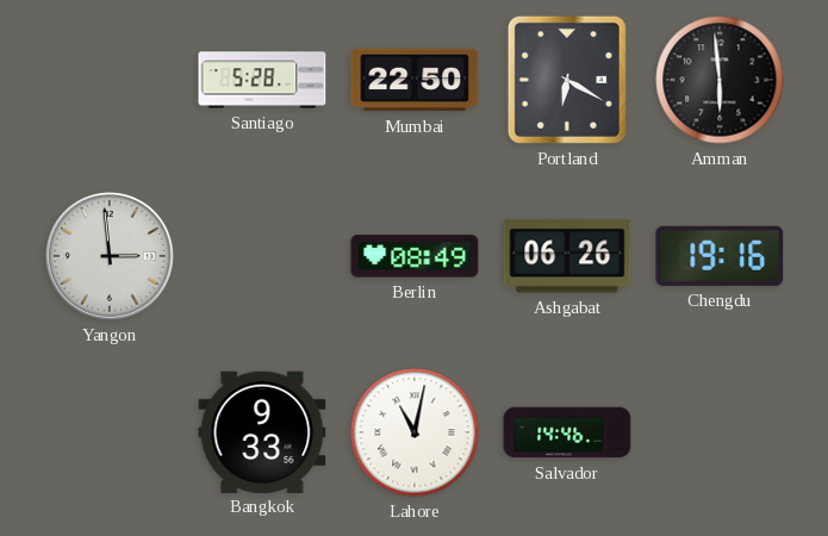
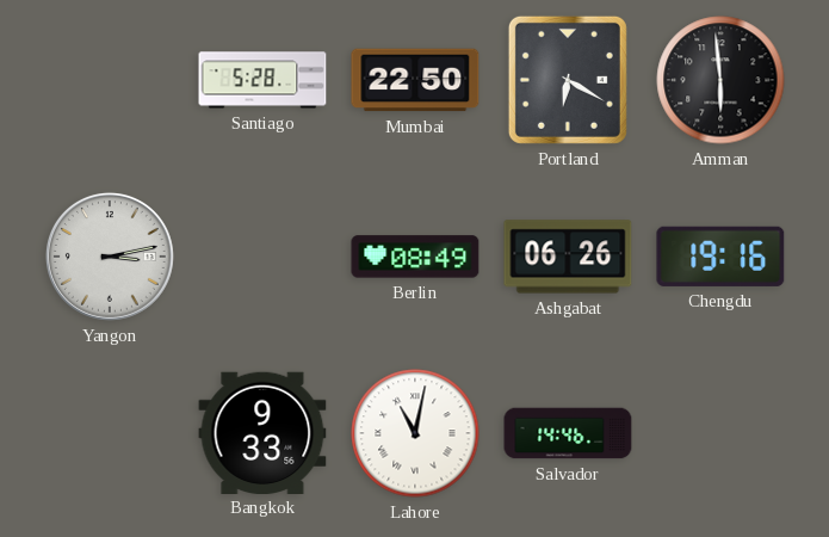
Yangon: 2:59 -> 3:13 (110, 257)
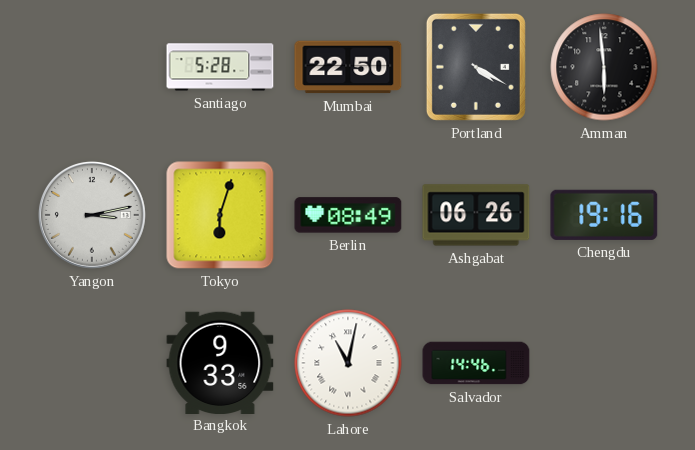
Portland: 6:20 -> 4:20 (476, 67)
Tokyo: none -> 6:03 (220, 215)
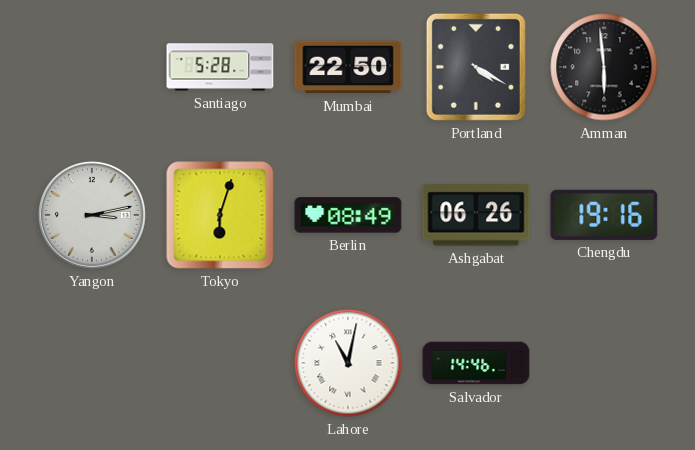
Bangkok: 9:33 -> none (220, 362)
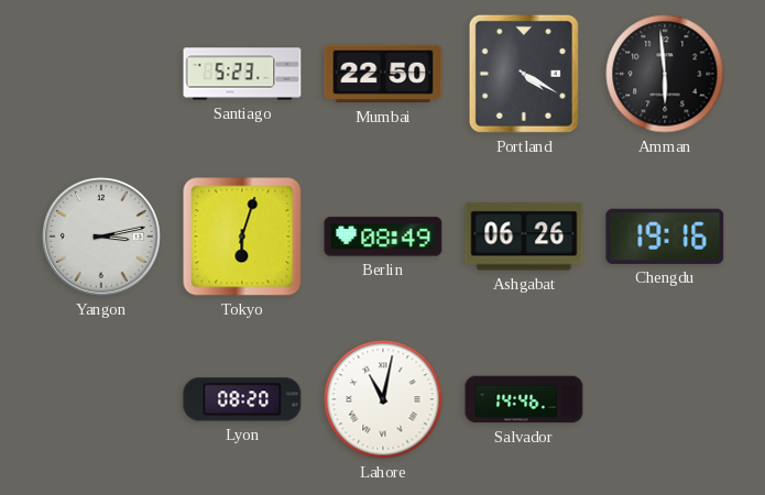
Santiago: 5:28 -> 5:23 (242, 74)
Lyon: none -> 08:20 (242, 399)
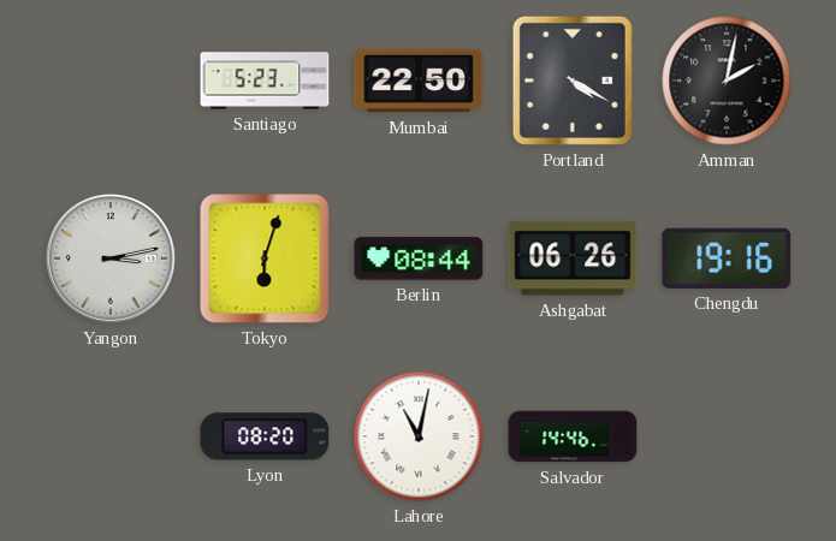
Amman: 5:59 -> 2:02 (727, 81)
Berlin: 08:49 -> 08:44 (419, 258)
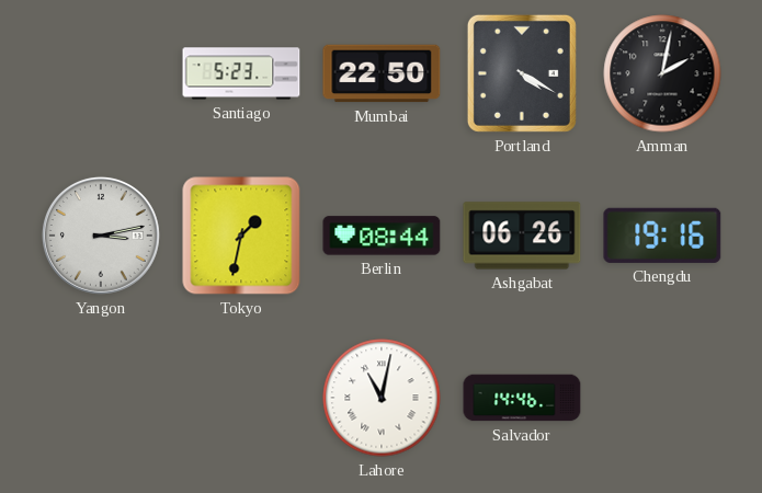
Tokyo: 6:03 -> 1:32 (241, 236)
Lyon: 08:20 -> none (265, 436)
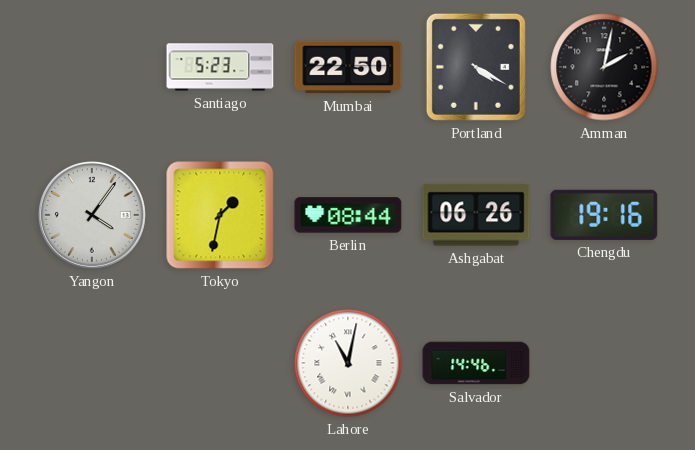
Yangon: 3:13 -> 4:06 (92, 215)
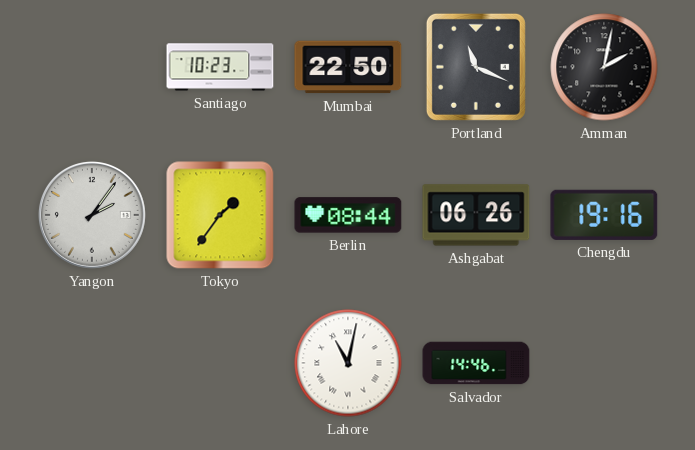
Santiago: 5:23 -> 10:23 (220, 67)
Portland: 4:20 -> 11:19 (476, 67)
Yangon: 4:06 -> 2:06 (92, 215)
Tokyo: 1:32 -> 1:36 (220, 215)
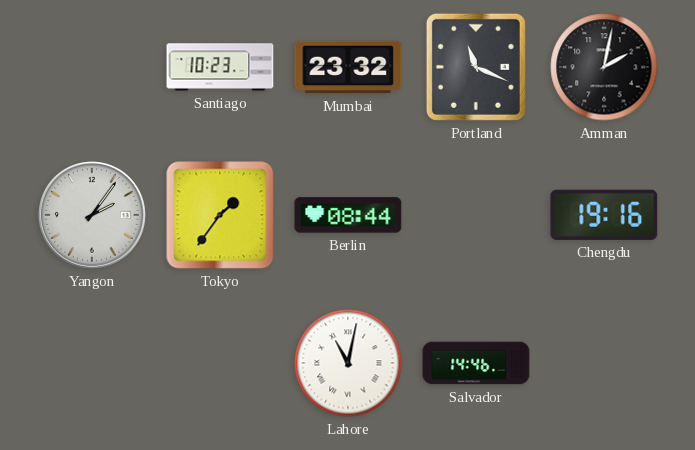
Mumbai: 22:50 -> 23:32 (348, 67)
Ashgabat: 06:26 -> none (476, 215)
